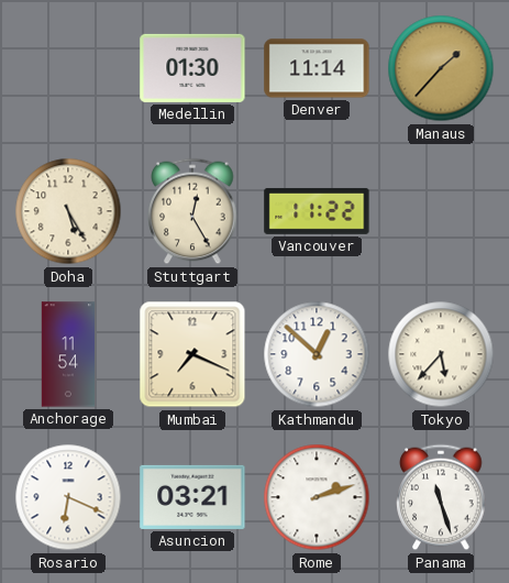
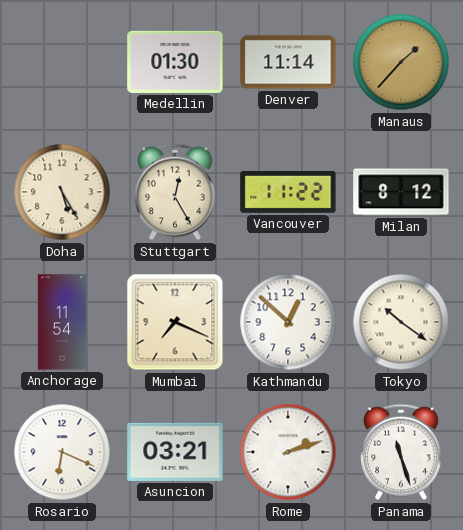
Milan: none -> 8:12 (401, 192)
Tokyo: 5:37 -> 10:21 (401, 322)
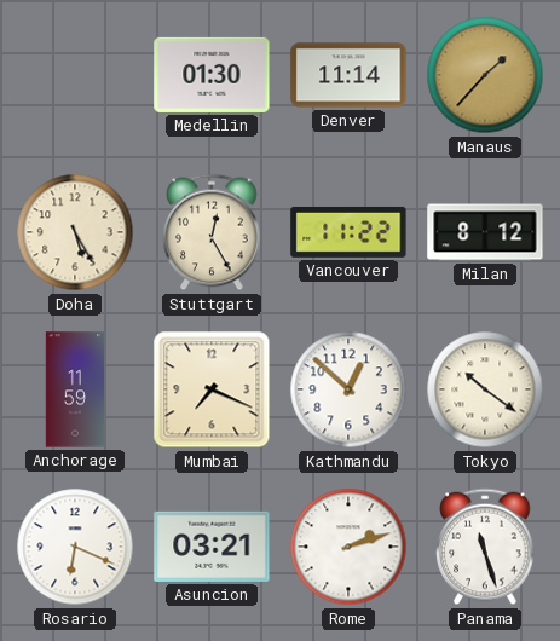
Anchorage: 11:54 -> 11:59 (75, 389)
